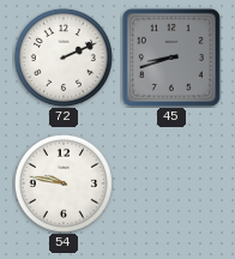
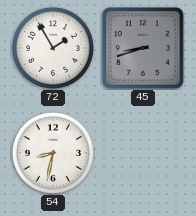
72: 2:11 -> 1:55 (53, 48)
54: 9:47 -> 8:32 (53, 153)
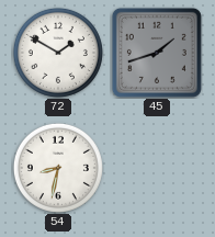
72: 1:55 -> 1:50 (58, 53)
45: 8:42 -> 1:42 (157, 53)
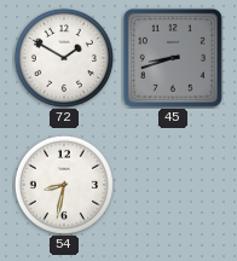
45: 1:42 -> 8:42 (173, 58)
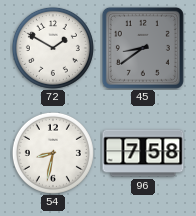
45: 8:42 -> 8:39 (143, 48)
96: none -> 7:58 (143, 153)
